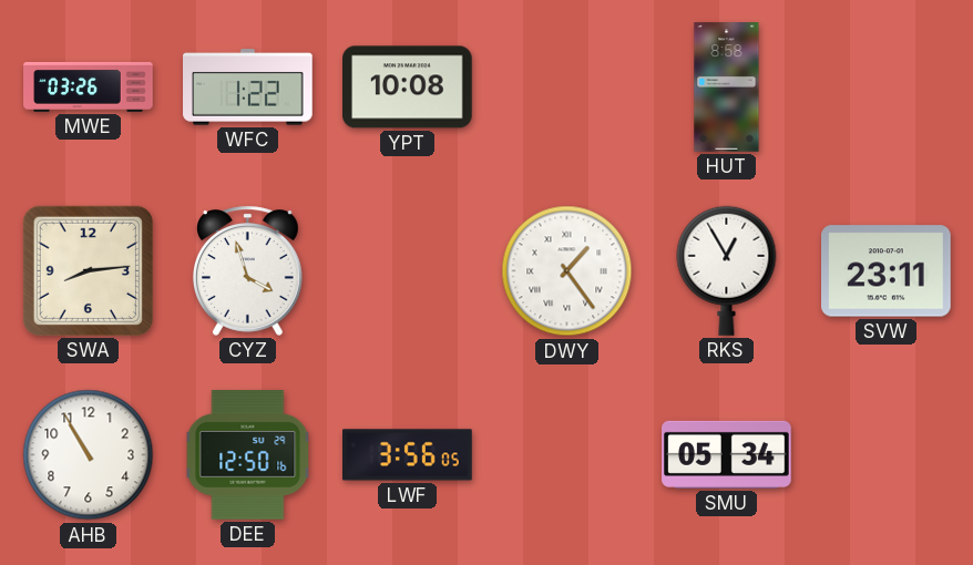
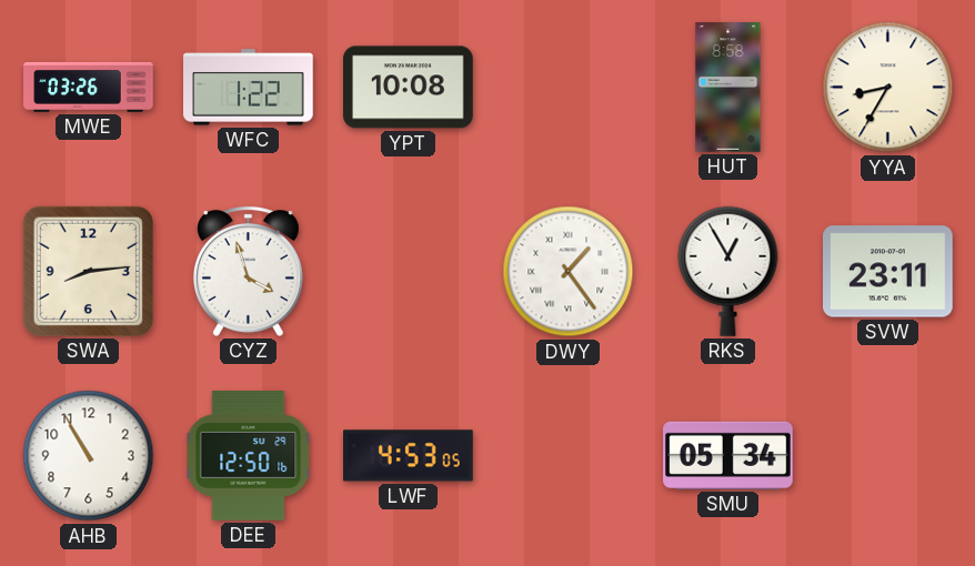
YYA: none -> 8:35 (888, 88)
LWF: 3:56 -> 4:53 (409, 456)
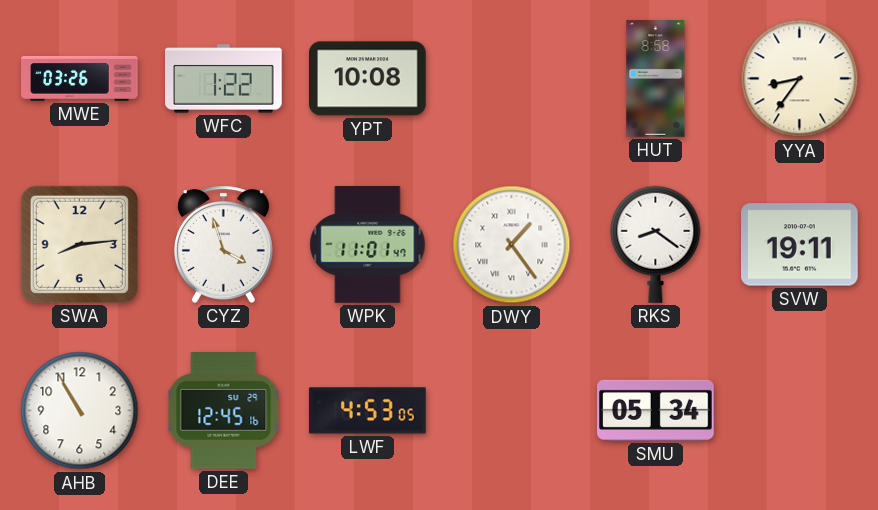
YYA: 8:35 -> 8:36 (800, 79)
WPK: none -> 11:01 (368, 245)
RKS: 12:55 -> 8:21 (656, 244)
SVW: 23:11 -> 19:11 (800, 245)
DEE: 12:50 -> 12:45 (224, 411)
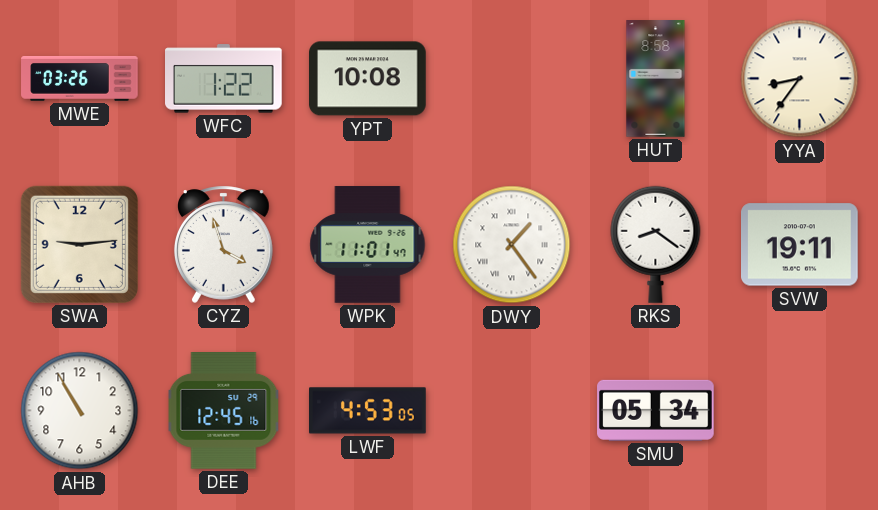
SWA: 8:14 -> 9:14 (79, 244)
